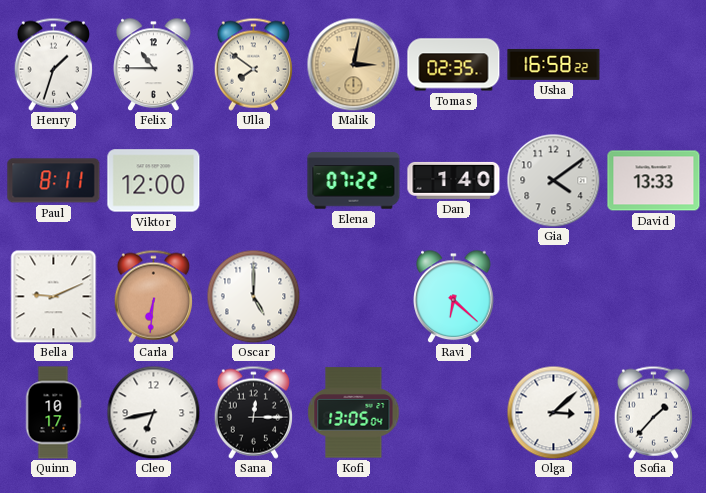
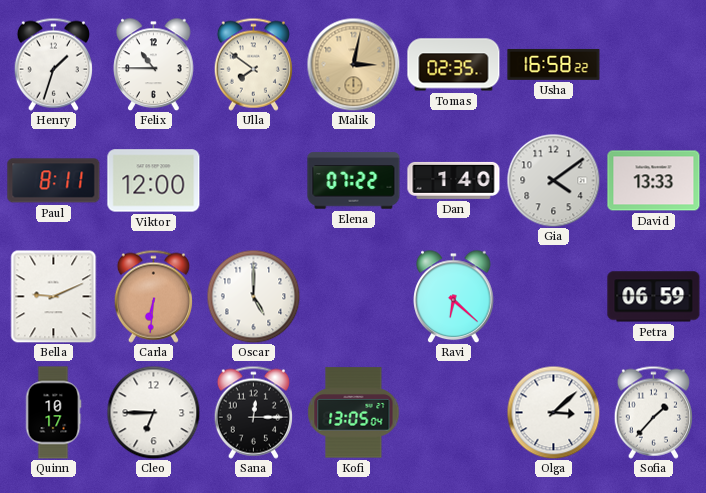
Petra: none -> 06:59 (654, 297)
Cleo: 6:43 -> 6:45 (153, 412)
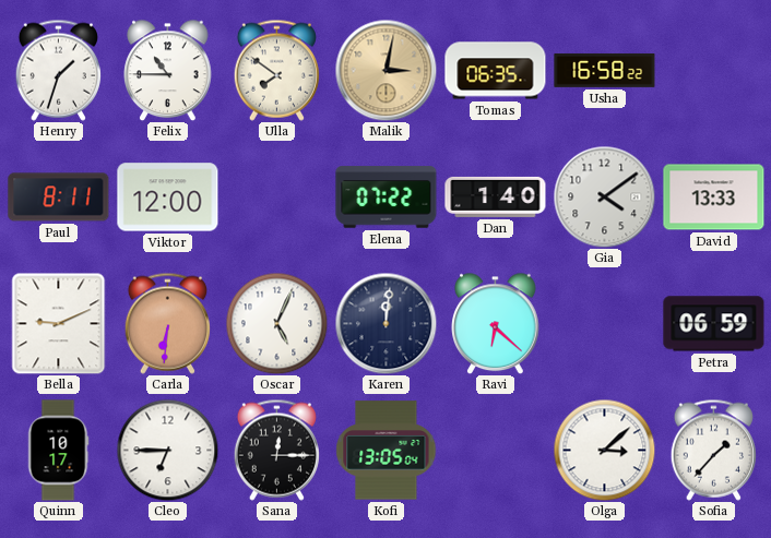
Tomas: 02:35 -> 06:35 (496, 71)
Oscar: 5:00 -> 5:04 (276, 323)
Karen: none -> 12:01 (385, 323)
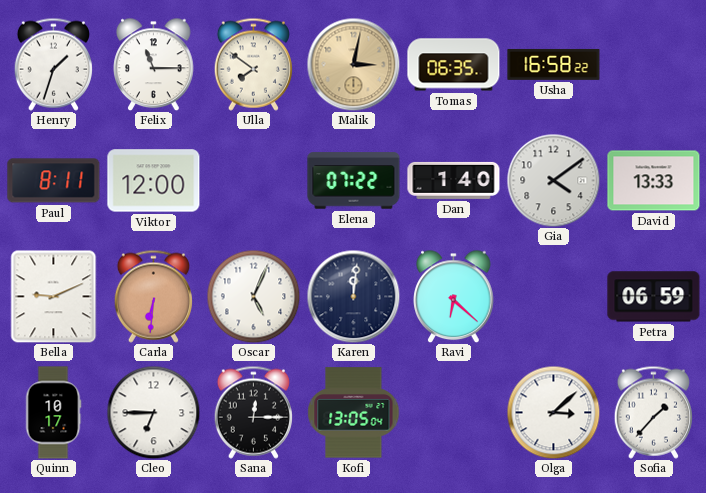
Felix: 10:45 -> 11:15 (154, 64)
